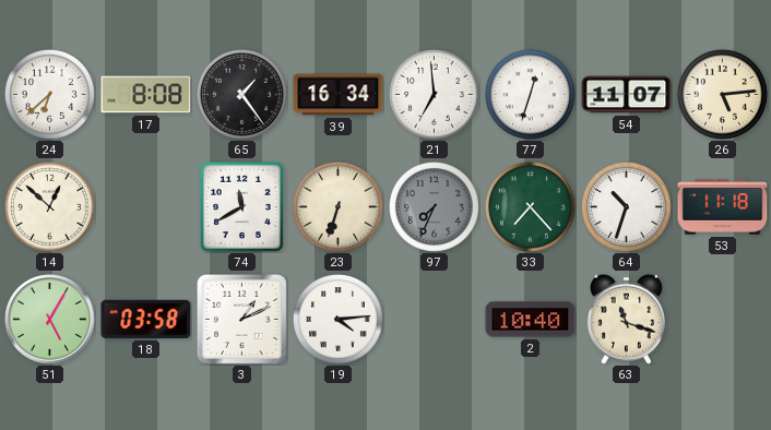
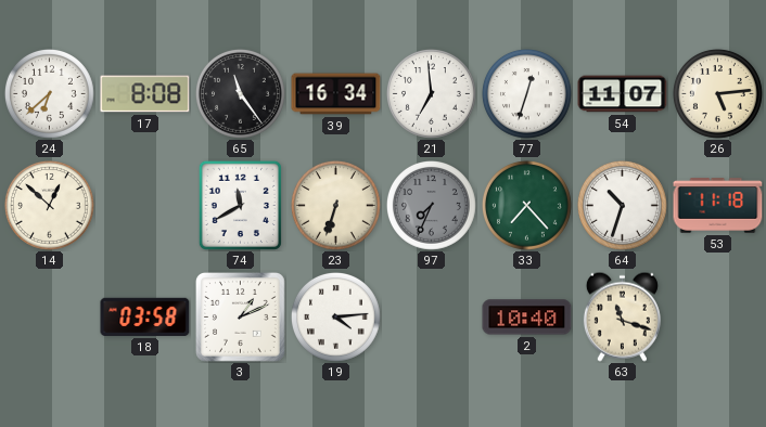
65: 1:24 -> 11:24 (240, 93)
51: 5:05 -> none (50, 320)
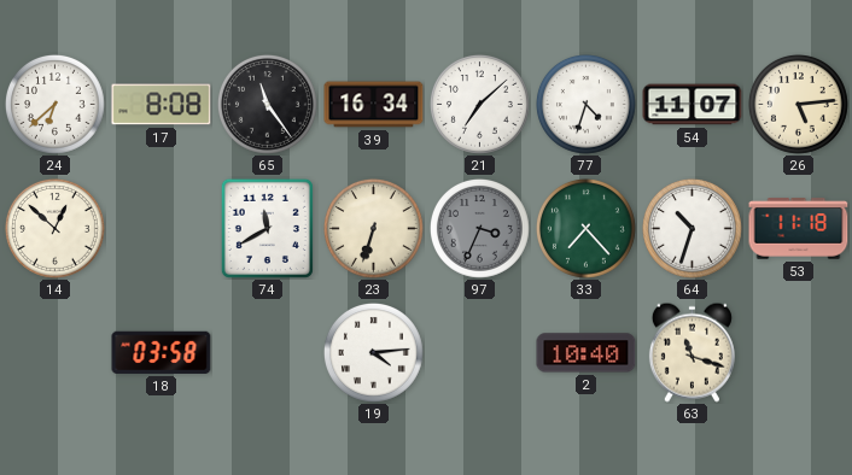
21: 6:59 -> 7:08 (479, 104)
77: 12:33 -> 4:33 (585, 104)
97: 7:34 -> 3:34 (479, 228)
3: 1:11 -> none (241, 318)
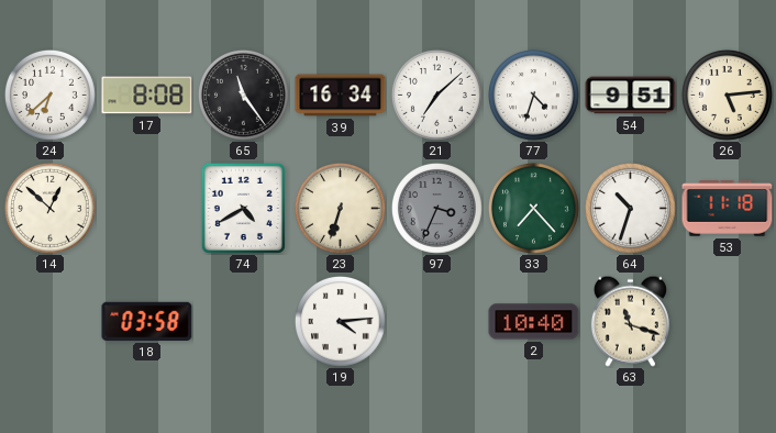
54: 11:07 -> 9:51 (631, 96)
74: 11:40 -> 4:40 (243, 208)
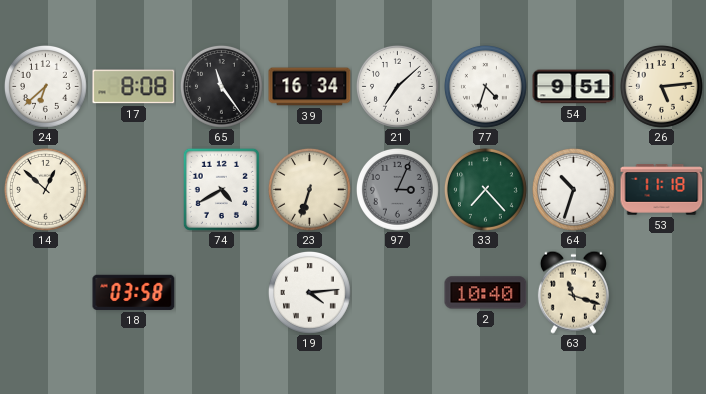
97: 3:34 -> 3:04 (397, 189)
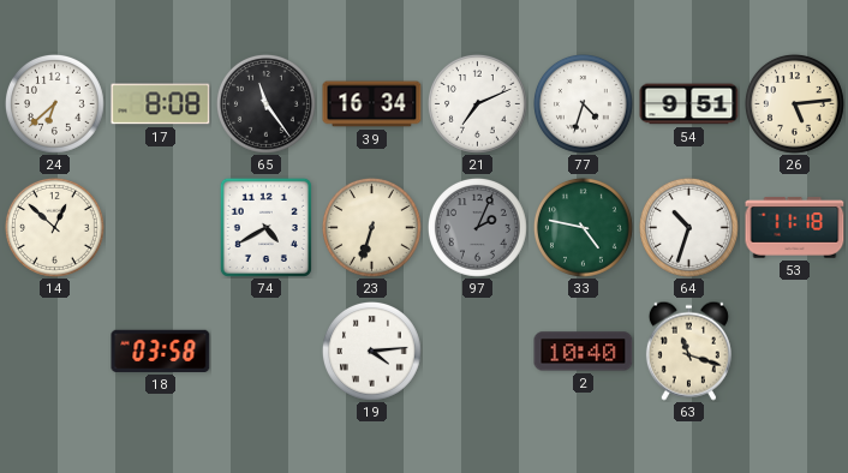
21: 7:08 -> 7:11 (477, 103)
97: 3:04 -> 2:04 (477, 227)
33: 7:23 -> 4:47 (583, 227)
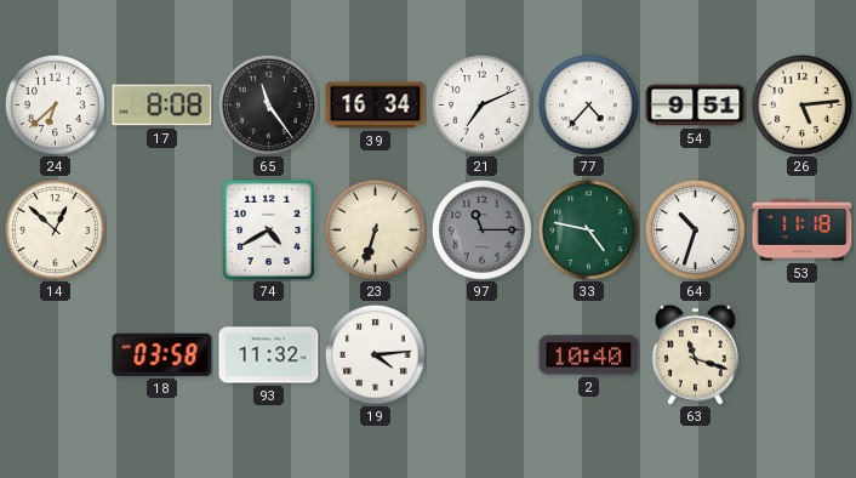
77: 4:33 -> 4:37 (588, 104)
97: 2:04 -> 11:15 (481, 229)
93: none -> 11:32 (269, 355)
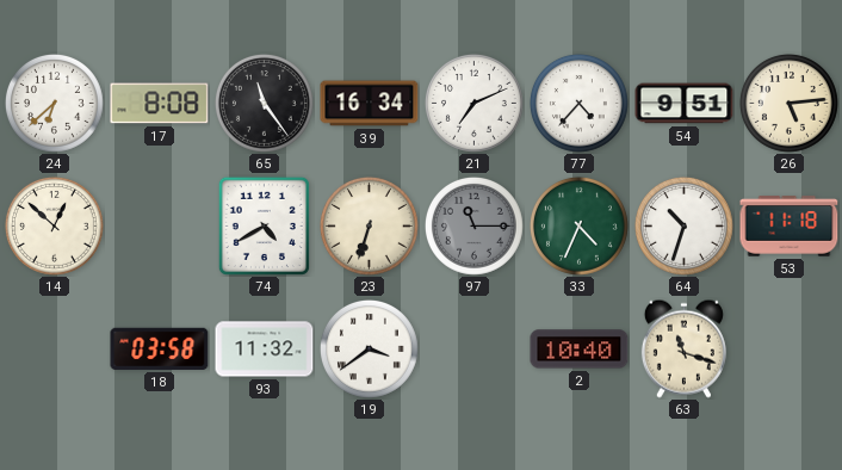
33: 4:47 -> 4:34 (578, 225)
19: 4:14 -> 3:39 (369, 348)
